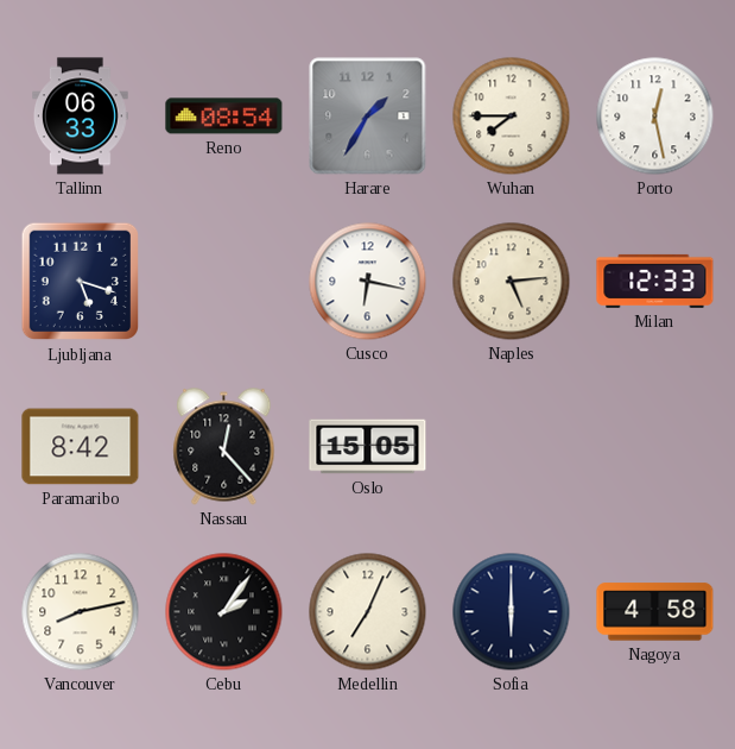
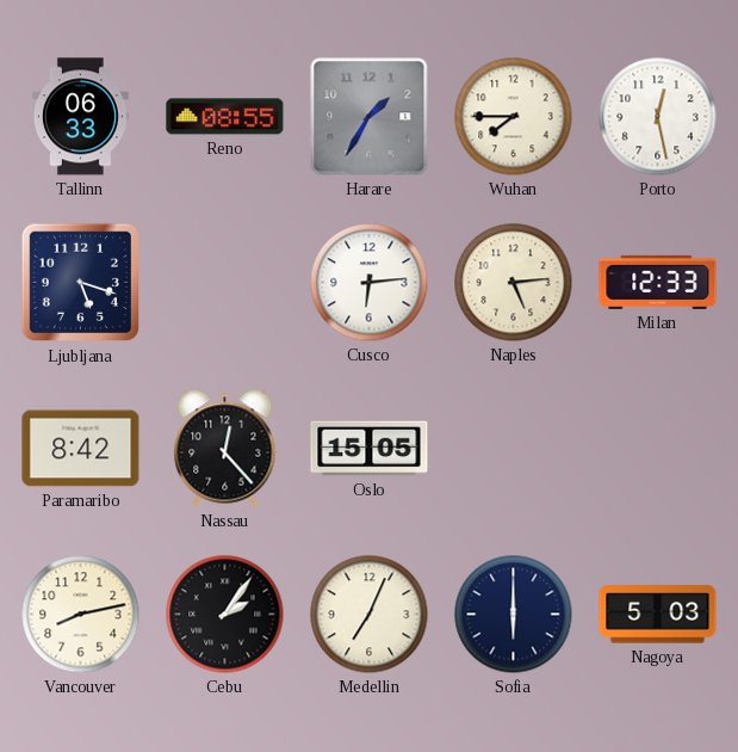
Reno: 08:54 -> 08:55 (225, 117)
Cusco: 6:17 -> 6:14 (370, 283)
Nagoya: 4:58 -> 5:03 (658, 615)
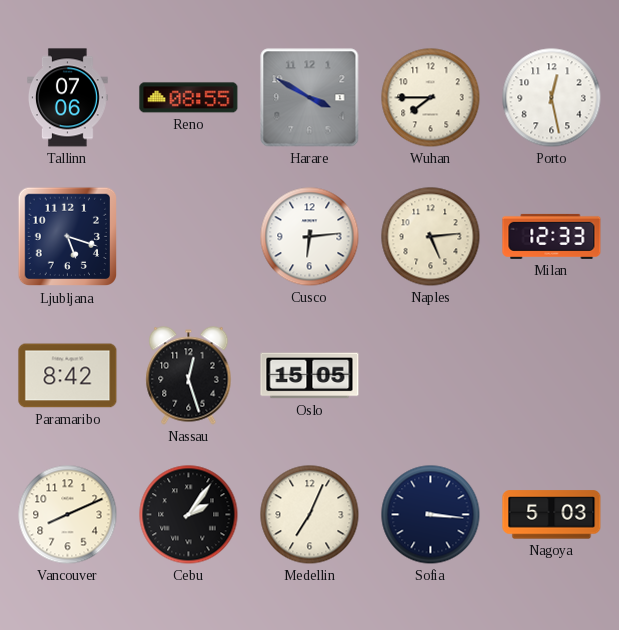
Tallinn: 06:33 -> 07:06 (68, 98)
Harare: 1:35 -> 3:50 (310, 98)
Nassau: 12:23 -> 12:27 (189, 376)
Vancouver: 8:13 -> 8:11 (68, 515)
Sofia: 6:00 -> 3:16 (431, 515)
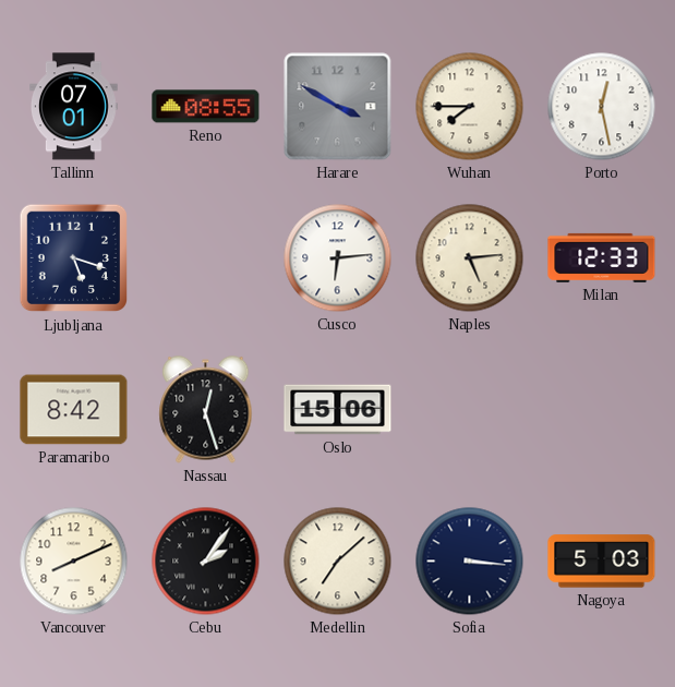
Tallinn: 07:06 -> 07:01 (74, 107)
Oslo: 15:05 -> 15:06 (338, 410)
Medellin: 7:04 -> 7:08 (338, 562)
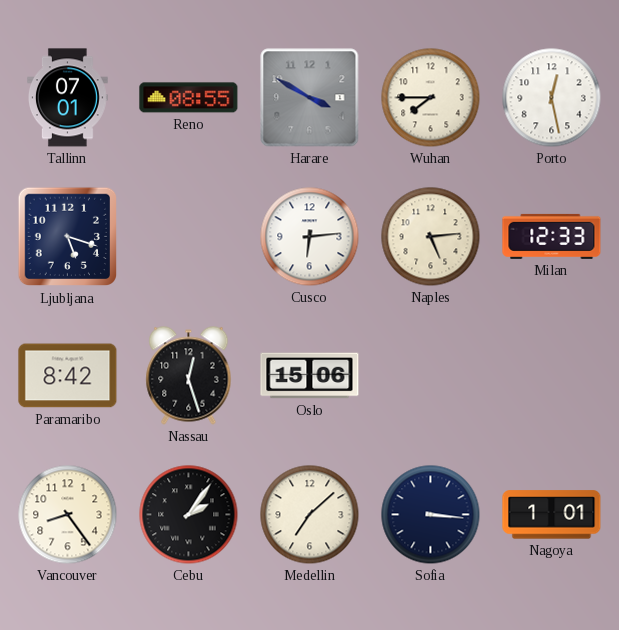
Vancouver: 8:11 -> 8:24 (68, 515)
Nagoya: 5:03 -> 1:01 (552, 515)
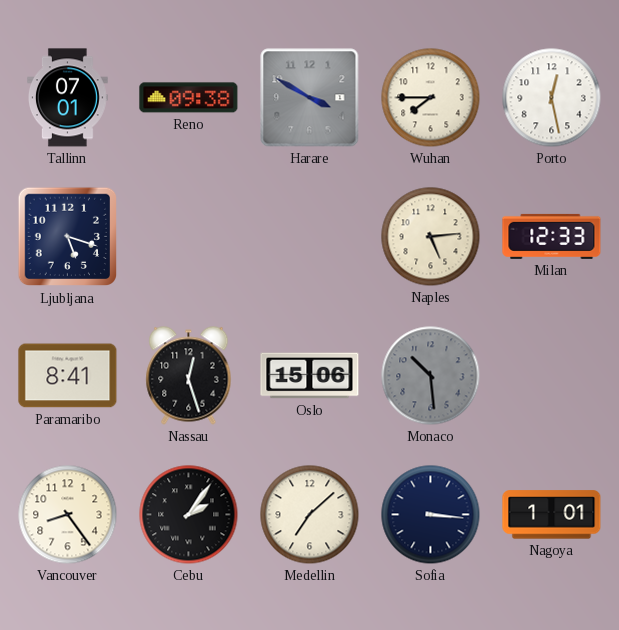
Reno: 08:55 -> 09:38 (189, 98)
Cusco: 6:14 -> none (310, 237)
Paramaribo: 8:42 -> 8:41 (68, 376)
Monaco: none -> 10:29 (431, 376)
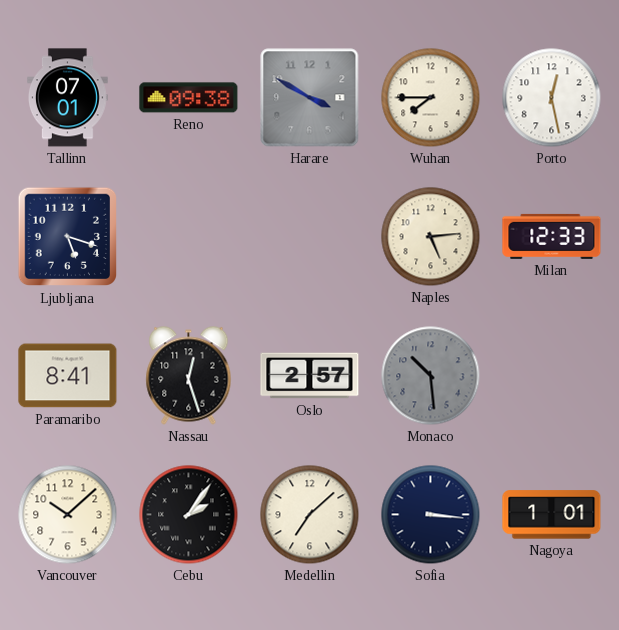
Oslo: 15:06 -> 2:57 (310, 376)
Vancouver: 8:24 -> 10:08 (68, 515)
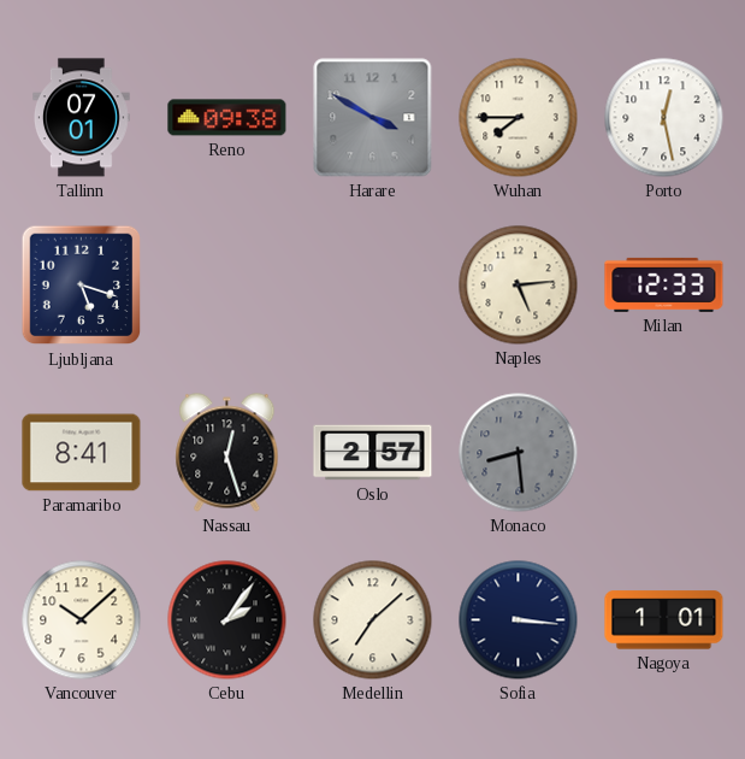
Monaco: 10:29 -> 8:29 (519, 453)
